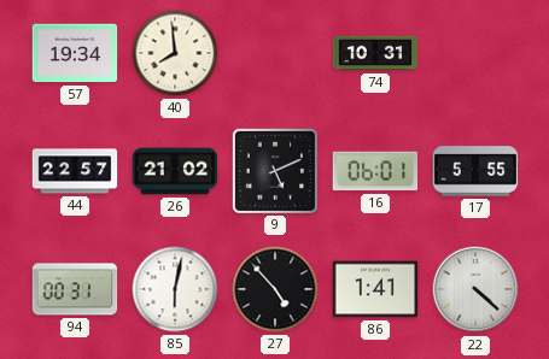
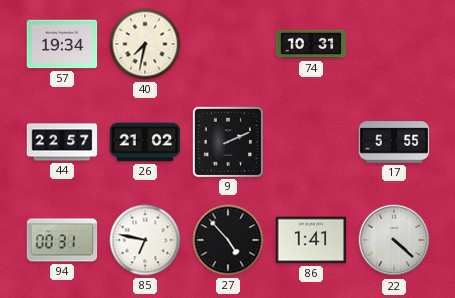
40: 7:59 -> 7:32 (145, 44)
9: 5:11 -> 2:11 (227, 141)
16: 06:01 -> none (375, 171)
85: 6:02 -> 6:47 (145, 240)
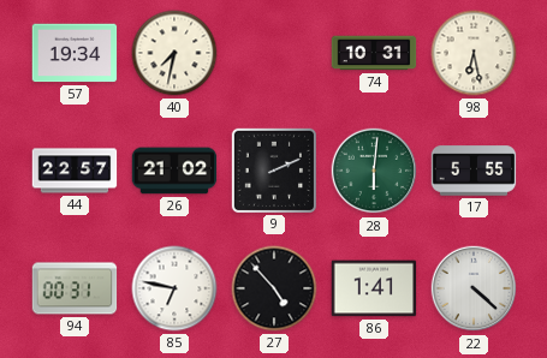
98: none -> 6:28 (474, 53)
28: none -> 6:01 (374, 171)
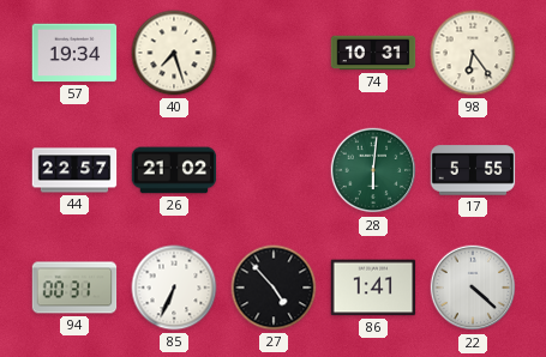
40: 7:32 -> 7:27 (174, 53)
98: 6:28 -> 6:24 (473, 53)
9: 2:11 -> none (273, 169)
85: 6:47 -> 6:34 (174, 288)
